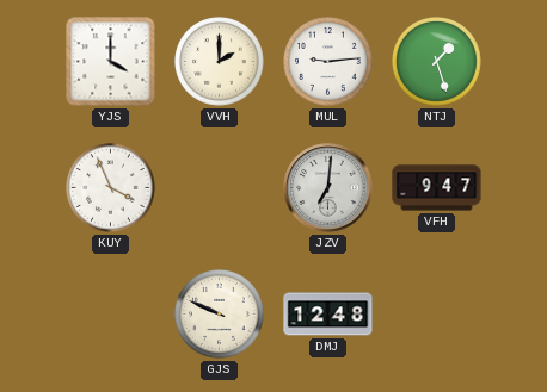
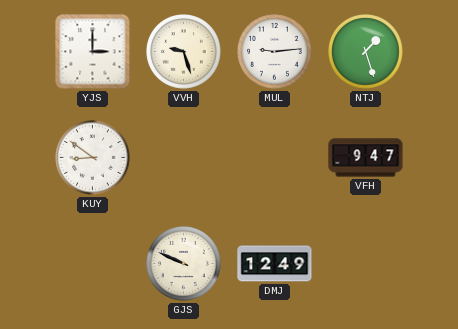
YJS: 4:00 -> 3:00 (93, 52)
VVH: 2:00 -> 9:27 (184, 52)
KUY: 3:56 -> 8:51 (93, 158)
JZV: 7:01 -> none (328, 188)
DMJ: 12:48 -> 12:49 (275, 264)
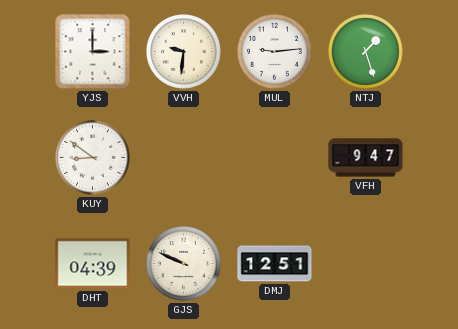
VVH: 9:27 -> 9:31 (184, 52)
DHT: none -> 04:39 (93, 264)
DMJ: 12:49 -> 12:51 (275, 264)
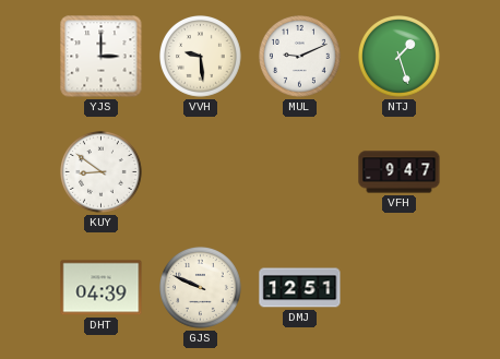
VVH: 9:31 -> 9:29 (201, 57)
MUL: 9:14 -> 9:11 (300, 57)
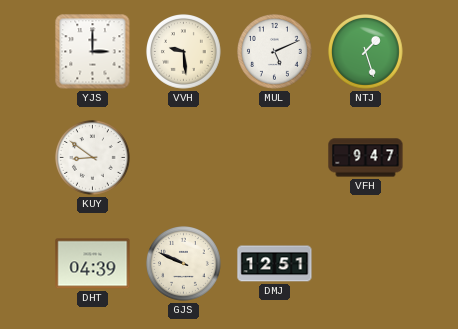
MUL: 9:11 -> 5:11 (275, 52)
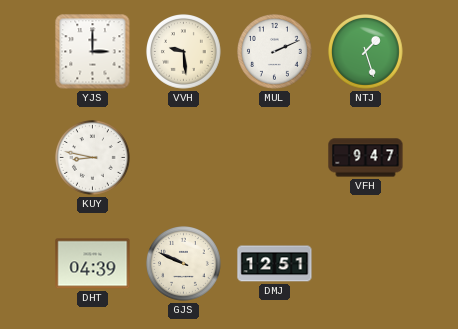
MUL: 5:11 -> 2:11 (275, 52)
KUY: 8:51 -> 8:47 (93, 158)
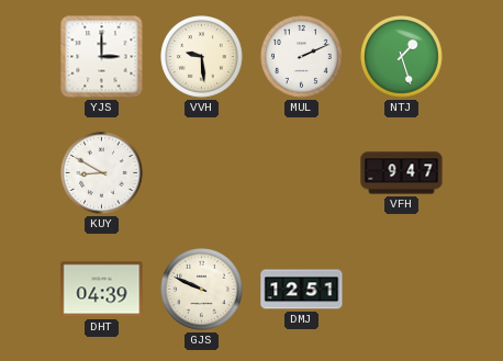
KUY: 8:47 -> 8:50 (102, 173)
